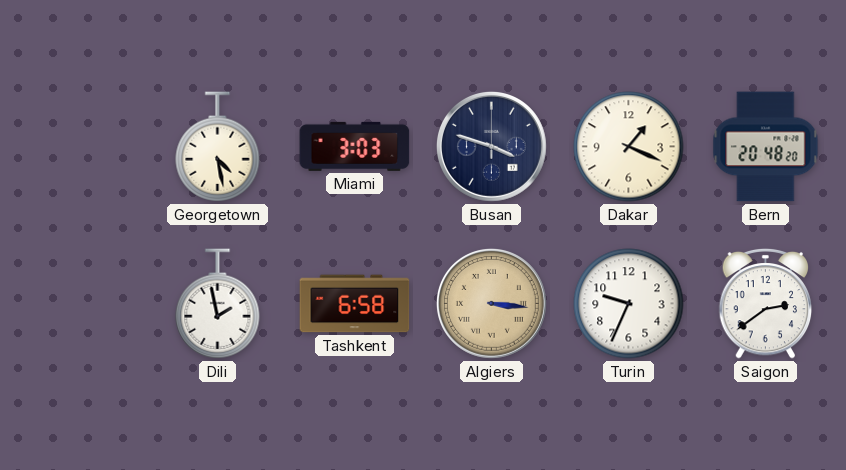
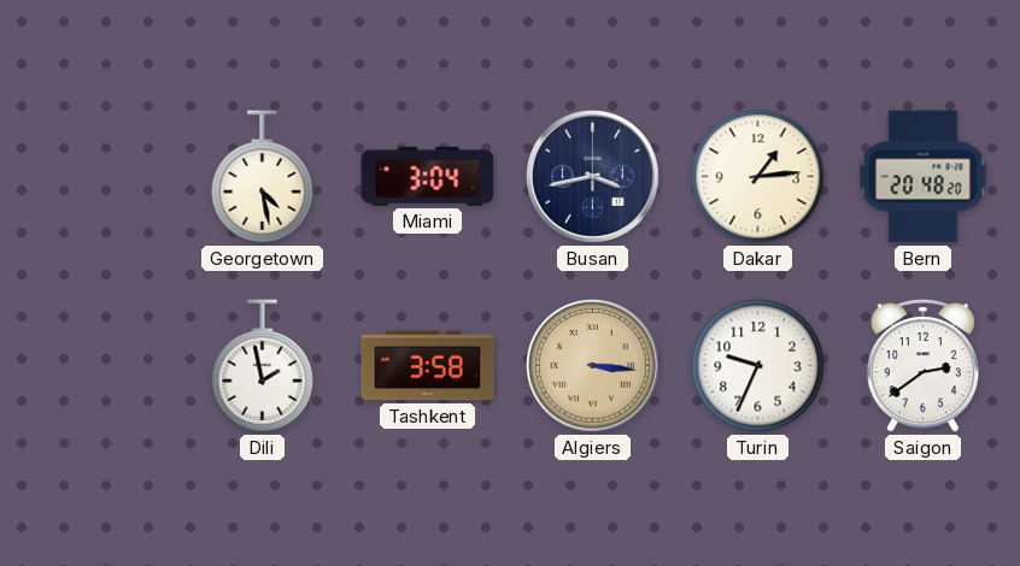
Miami: 3:03 -> 3:04 (428, 176)
Busan: 3:48 -> 3:43 (592, 176)
Dakar: 1:19 -> 1:14 (758, 177)
Tashkent: 6:58 -> 3:58 (428, 366)
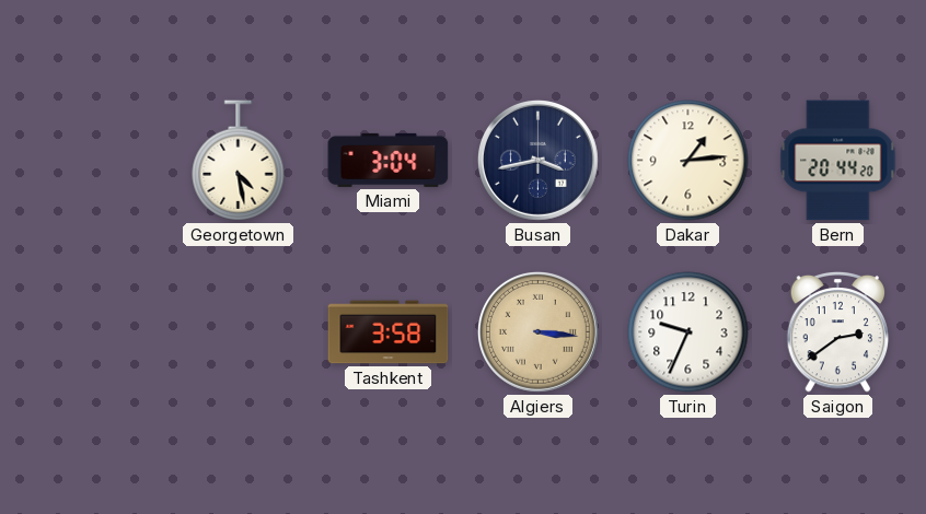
Bern: 20:48 -> 20:44 (838, 161)
Dili: 1:58 -> none (263, 366)
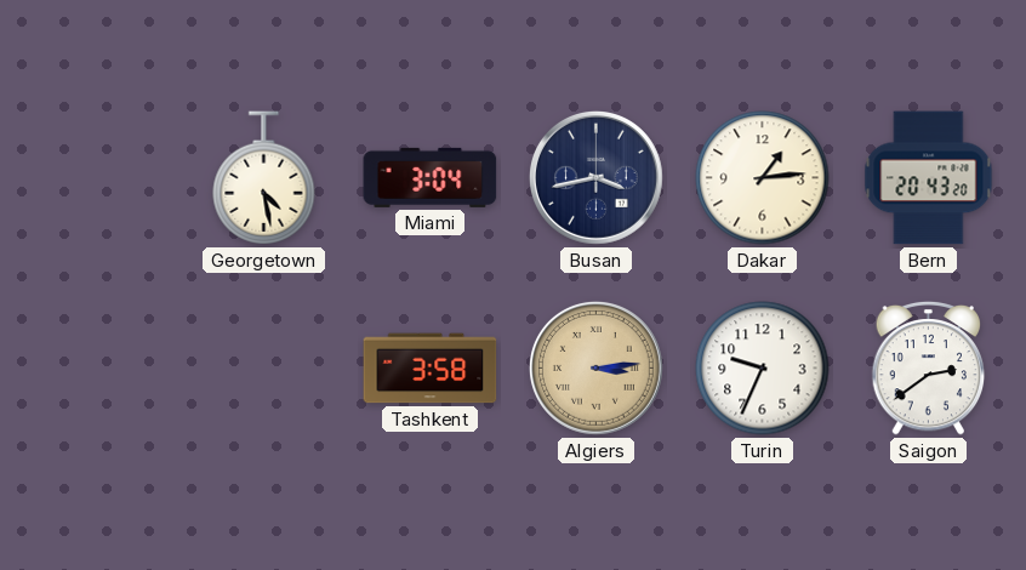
Bern: 20:44 -> 20:43 (929, 178)
Algiers: 3:16 -> 3:14 (595, 367)
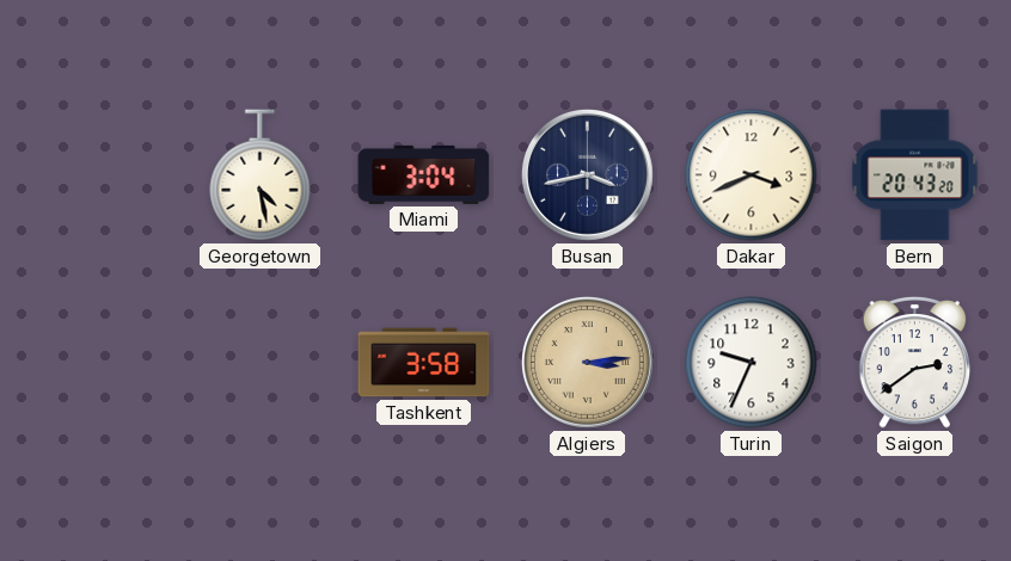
Dakar: 1:14 -> 3:41 (752, 175)
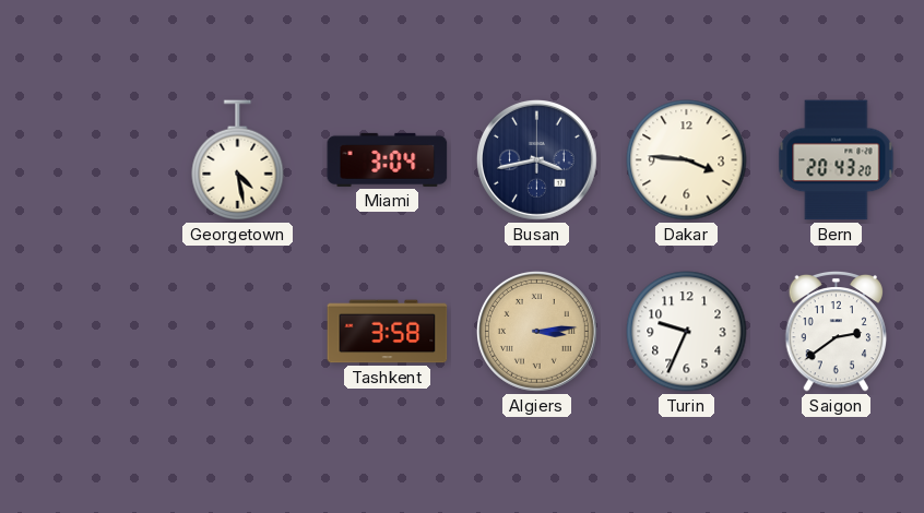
Dakar: 3:41 -> 3:46 (687, 160)
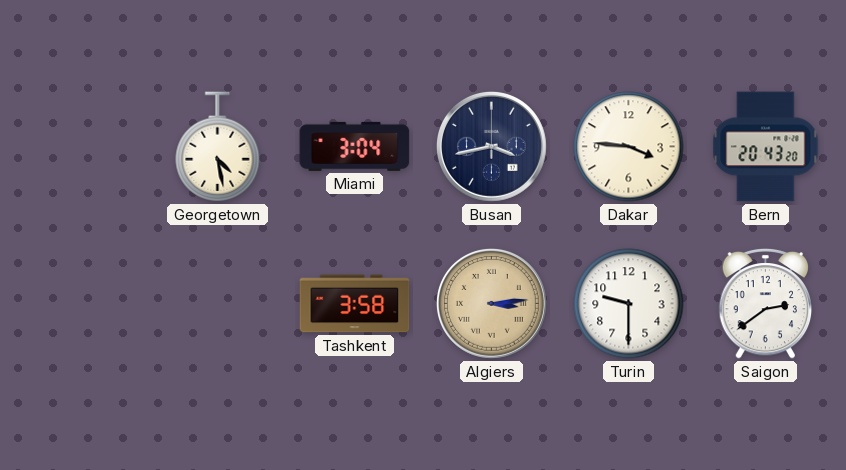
Turin: 9:34 -> 9:30 (629, 304)
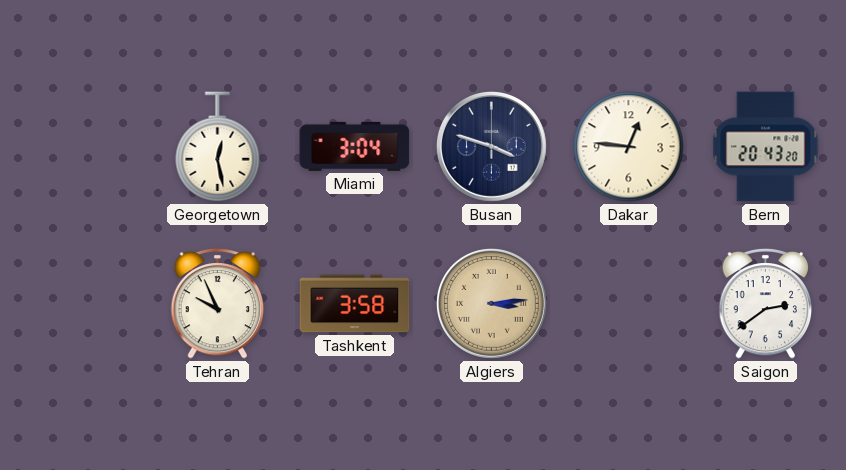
Georgetown: 4:28 -> 12:28 (218, 147)
Busan: 3:43 -> 3:48 (491, 146)
Dakar: 3:46 -> 12:46 (629, 147)
Tehran: none -> 9:56 (218, 303)
Turin: 9:30 -> none (629, 304)
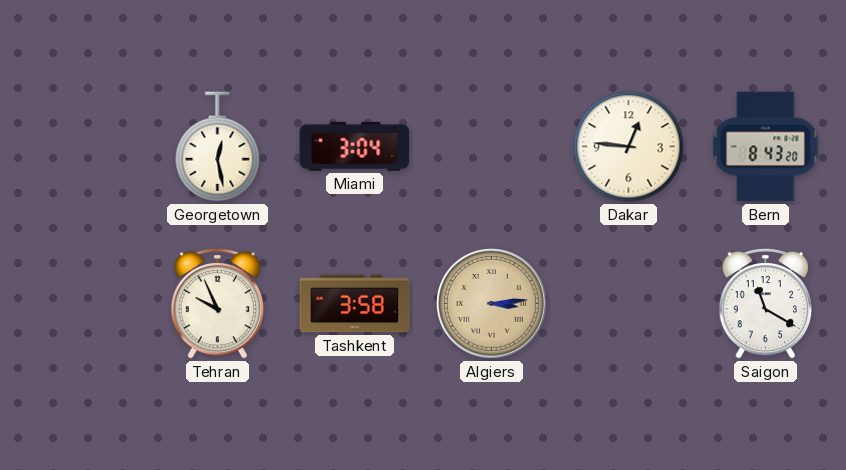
Busan: 3:48 -> none (491, 146)
Bern: 20:43 -> 8:43 (766, 147)
Saigon: 2:39 -> 11:20 (766, 303)
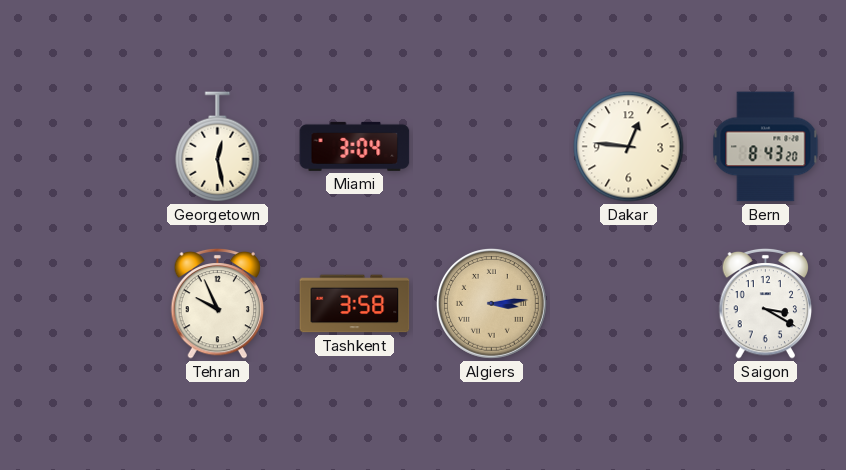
Saigon: 11:20 -> 3:20 (766, 303)
